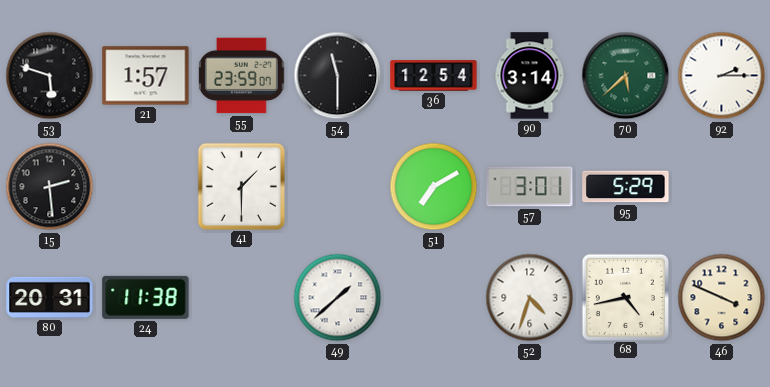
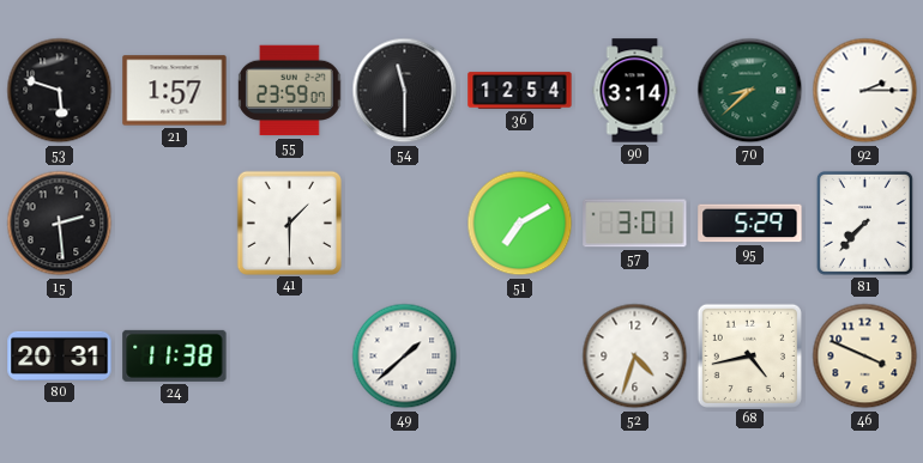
70: 5:38 -> 8:38 (750, 91)
81: none -> 7:37 (864, 223)
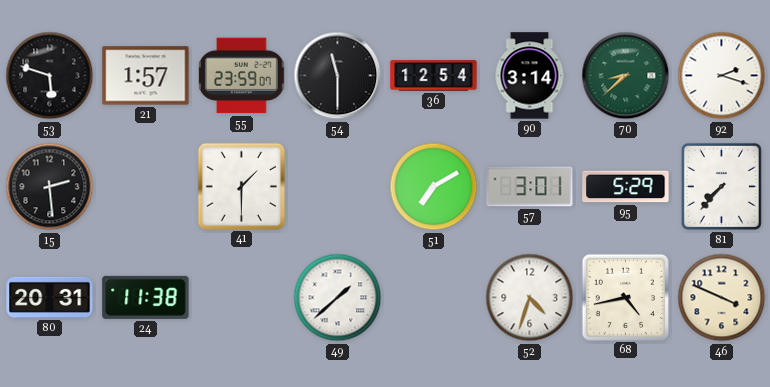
92: 2:15 -> 2:18 (722, 76)
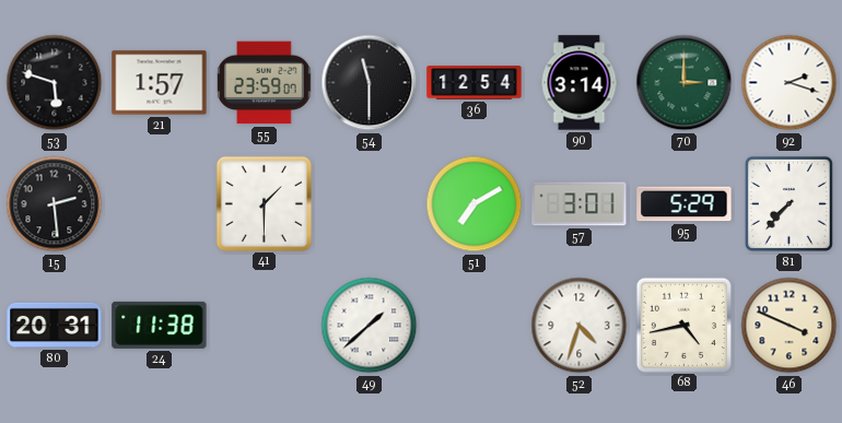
70: 8:38 -> 3:00 (685, 83)
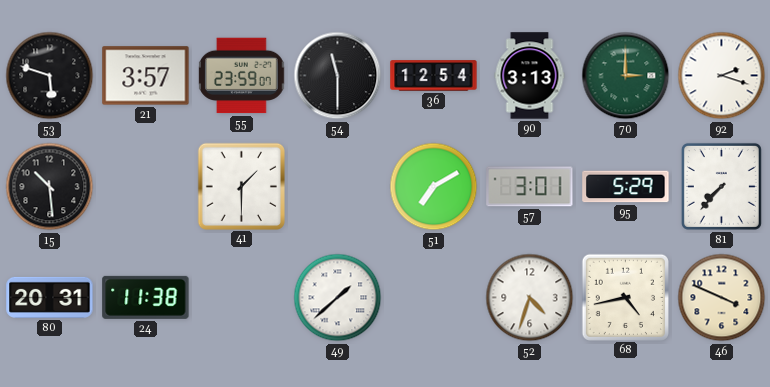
21: 1:57 -> 3:57 (146, 76)
90: 3:14 -> 3:13 (530, 76)
15: 2:29 -> 10:29 (50, 187)
